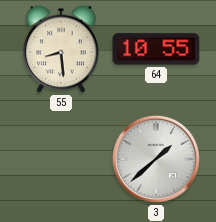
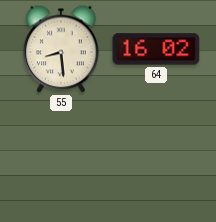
64: 10:55 -> 16:02 (156, 49)
3: 1:38 -> none (156, 159)
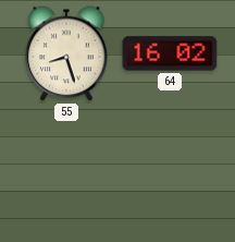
55: 8:29 -> 8:27 (66, 53)
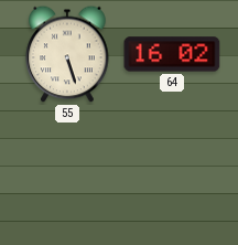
55: 8:27 -> 5:27 (67, 54)
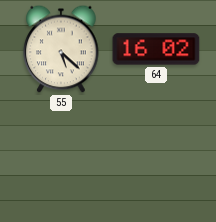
55: 5:27 -> 5:22 (61, 49)
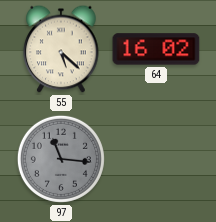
97: none -> 11:16 (61, 159)
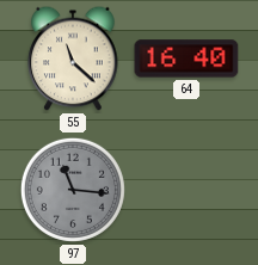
55: 5:22 -> 11:22 (73, 58)
64: 16:02 -> 16:40 (186, 58)
